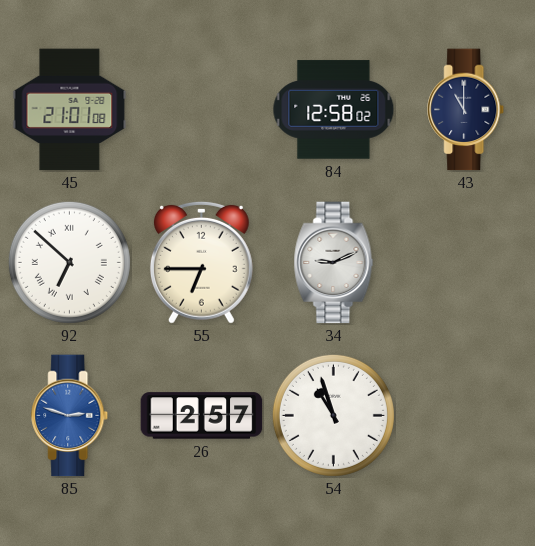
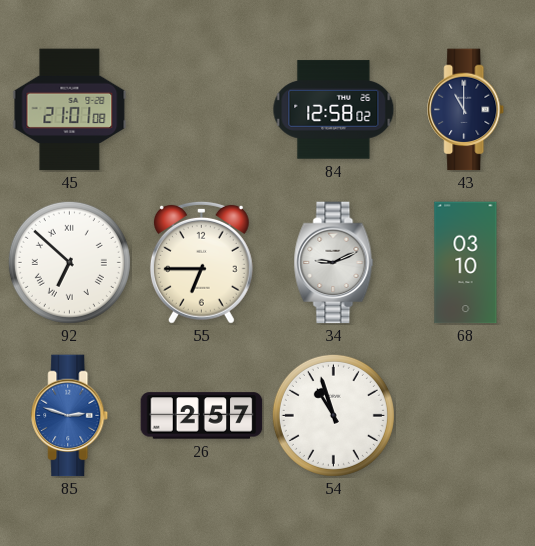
68: none -> 03:10 (466, 263)
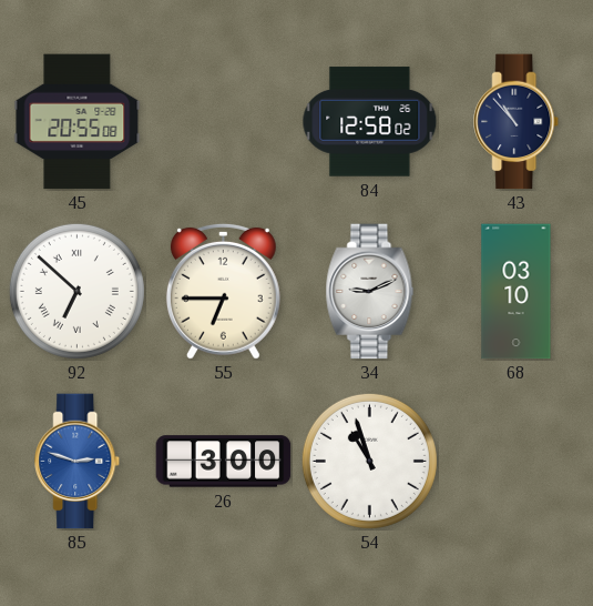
45: 21:01 -> 20:55 (78, 122)
43: 11:00 -> 10:53 (517, 122)
26: 2:57 -> 3:00 (224, 462)
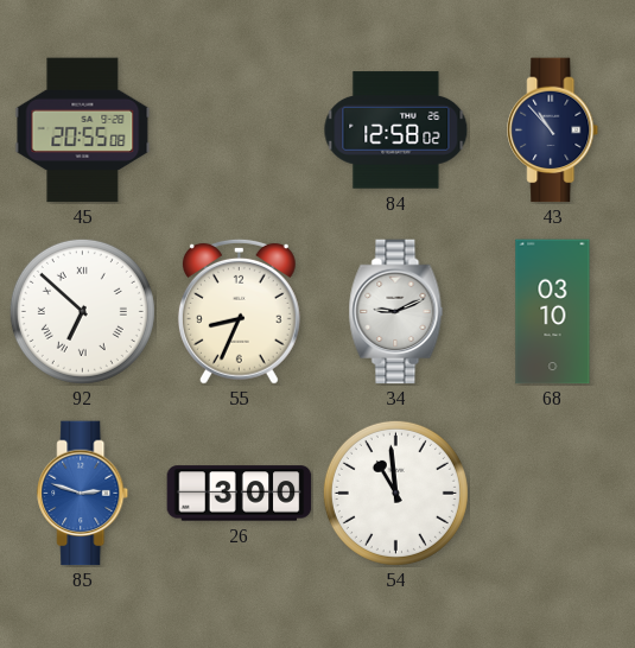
55: 6:45 -> 8:34 (239, 311)
54: 10:57 -> 10:59 (395, 493)
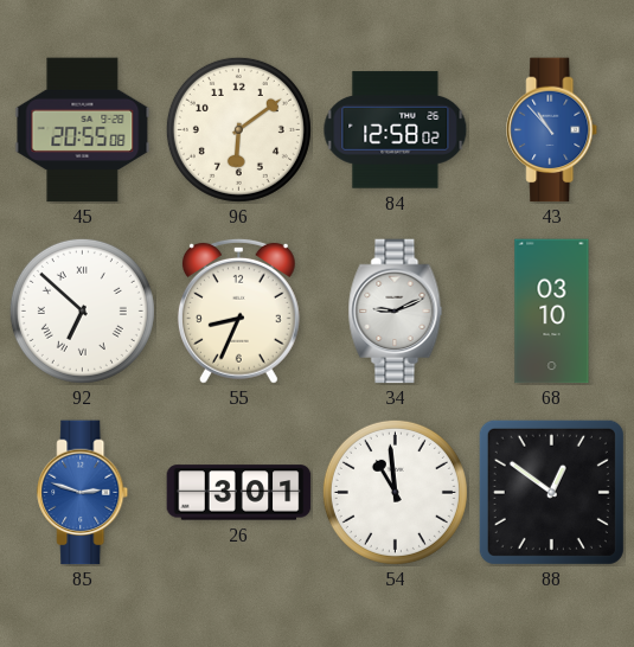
96: none -> 6:09 (238, 129)
43 dial: navy -> blue (552, 130)
26: 3:00 -> 3:01 (239, 493)
88: none -> 12:51 (551, 492)
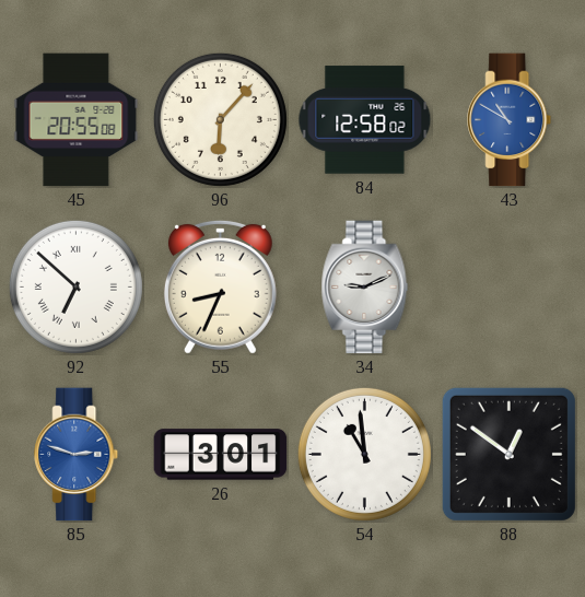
96: 6:09 -> 6:07 (220, 119)
43: 10:53 -> 10:50 (510, 120)
68: 03:10 -> none (552, 312)
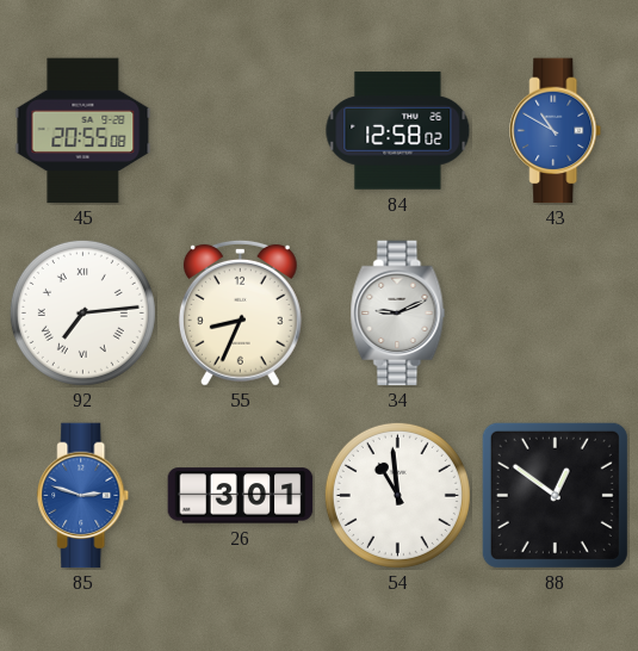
96: 6:07 -> none (220, 119)
92: 6:52 -> 7:14 (82, 312)
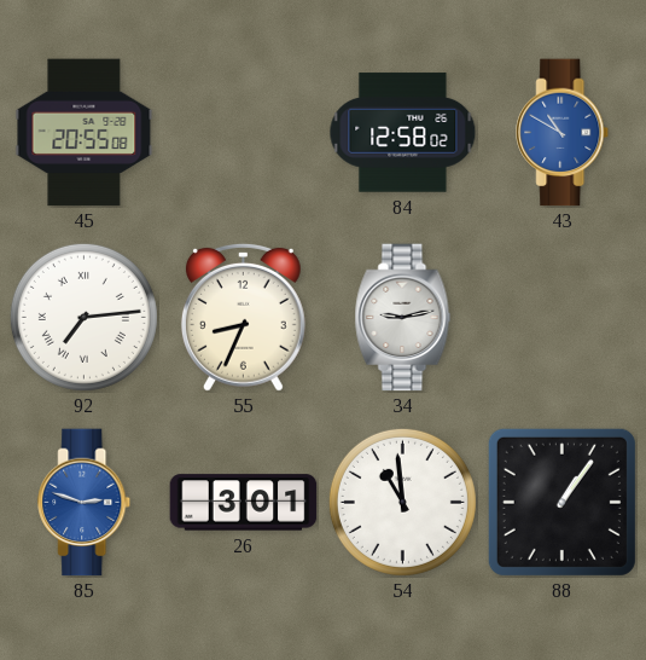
34: 9:11 -> 9:13 (403, 318)
88: 12:51 -> 1:06 (561, 502)
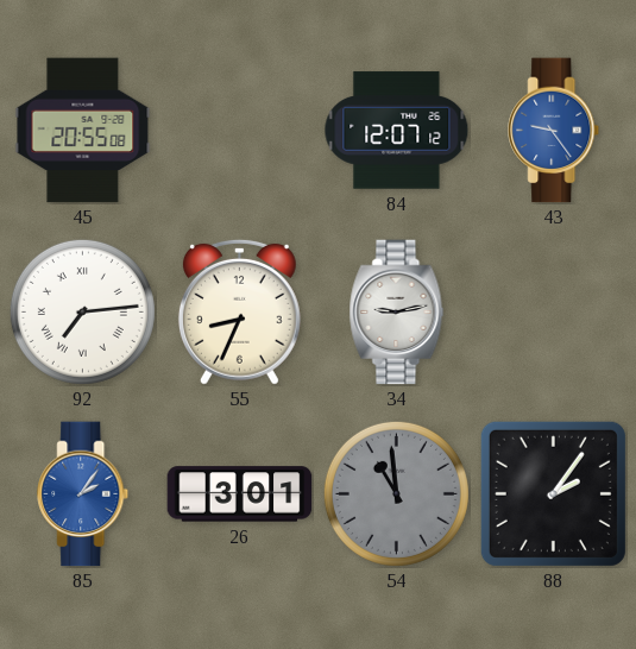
84: 12:58 -> 12:07 (397, 131)
43: 10:50 -> 9:24 (554, 131)
85: 2:48 -> 2:06 (83, 494)
54 dial: white -> grey (396, 493)
88: 1:06 -> 2:06 (553, 493)
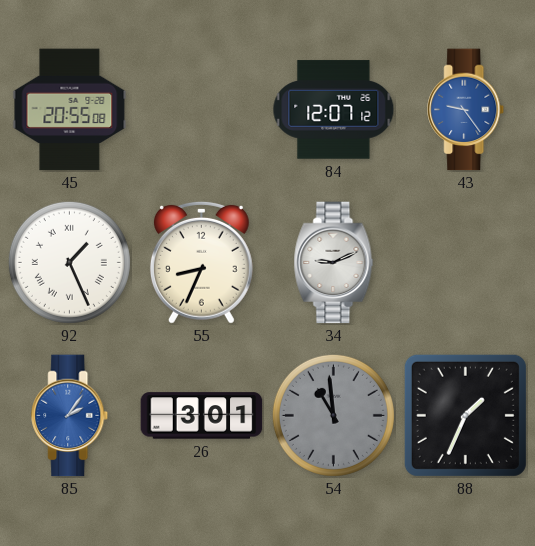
92: 7:14 -> 1:26 (69, 262)
34: 9:13 -> 9:11 (334, 263)
88: 2:06 -> 1:34 (465, 415)
